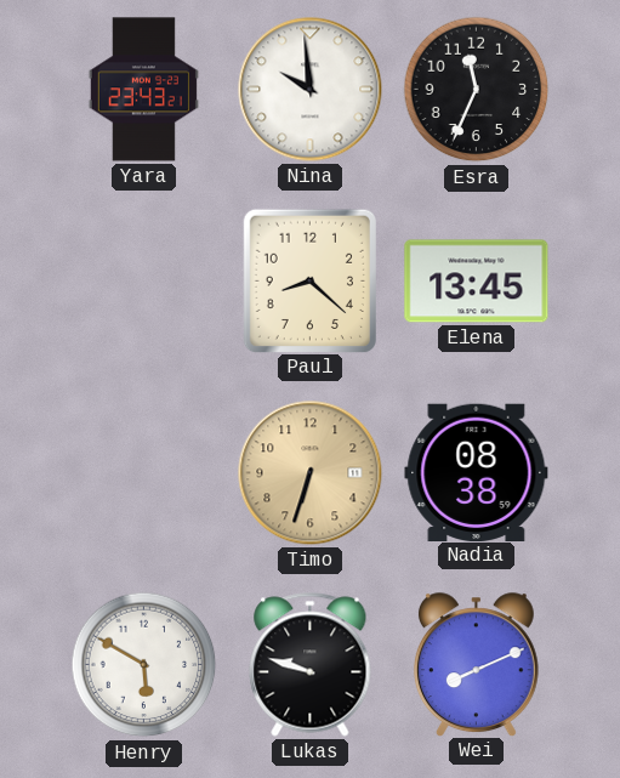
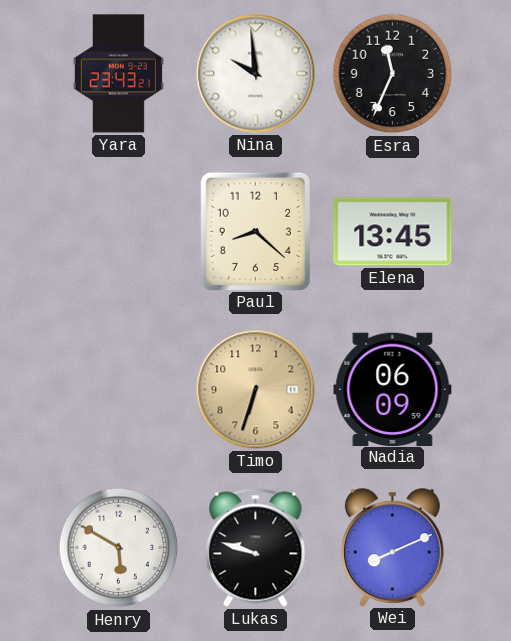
Nadia: 08:38 -> 06:09 (393, 389)
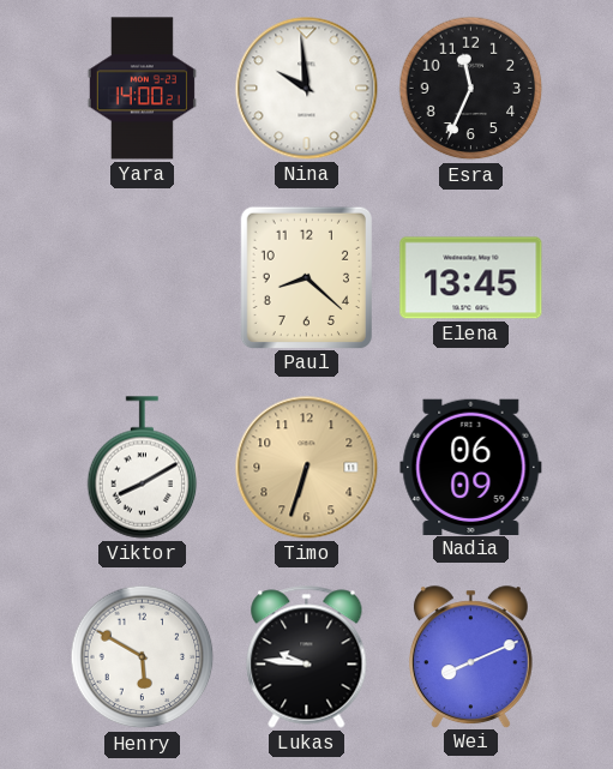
Yara: 23:43 -> 14:00 (142, 89)
Viktor: none -> 8:10 (143, 468)
Lukas: 9:48 -> 9:46 (307, 657)
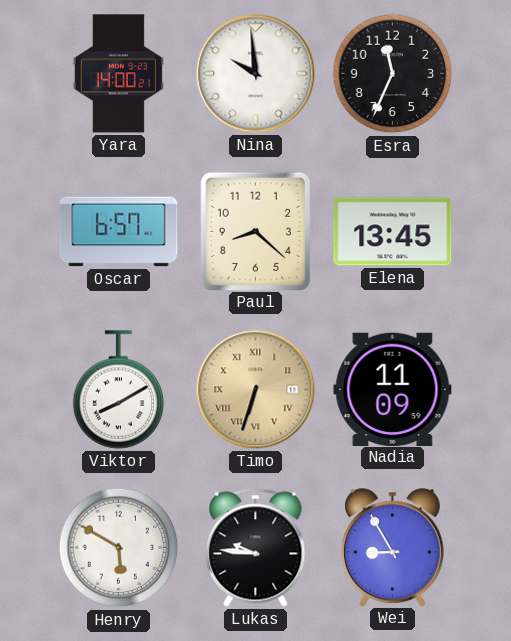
Oscar: none -> 6:57 (119, 232)
Timo numerals: Arabic -> Roman (256, 390)
Nadia: 06:09 -> 11:09 (393, 389)
Wei: 8:11 -> 8:55 (392, 547)
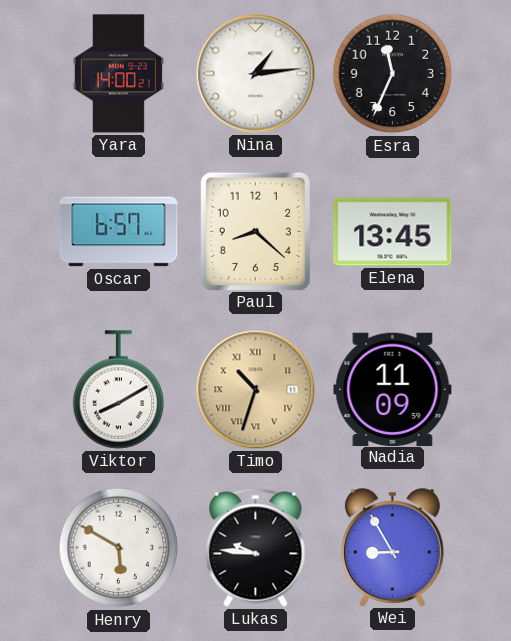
Nina: 9:59 -> 1:14 (256, 74)
Timo: 6:33 -> 10:33 (256, 390)
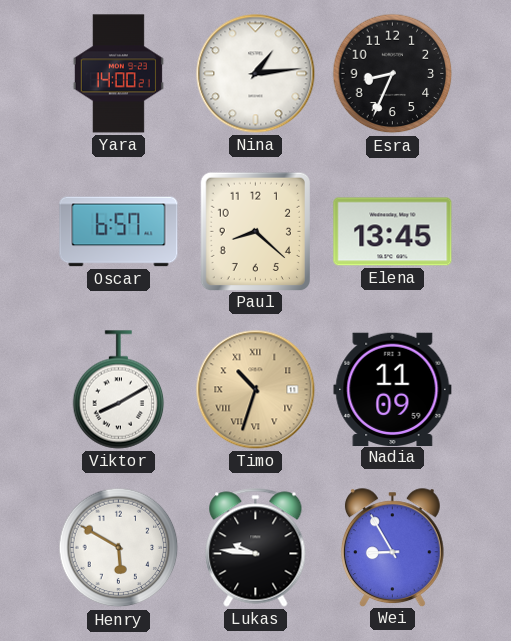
Esra: 11:34 -> 8:34 (393, 74)
